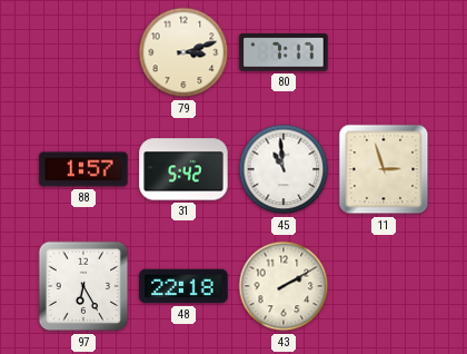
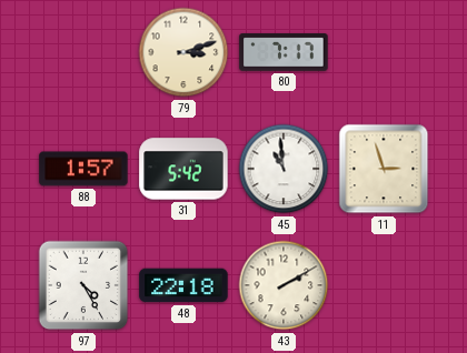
97: 6:25 -> 4:25 (83, 285)
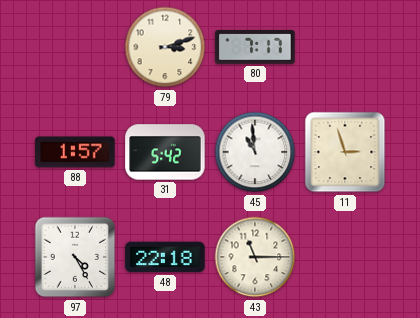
43: 2:10 -> 11:15 (255, 257)
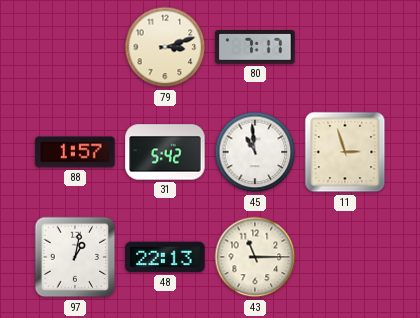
97: 4:25 -> 1:02 (75, 257)
48: 22:18 -> 22:13 (165, 257)
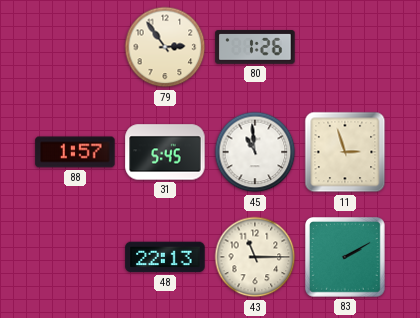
79: 3:12 -> 2:54 (165, 47)
80: 7:17 -> 1:26 (255, 47)
31: 5:42 -> 5:45 (165, 152)
97: 1:02 -> none (75, 257)
83: none -> 2:10 (346, 258)
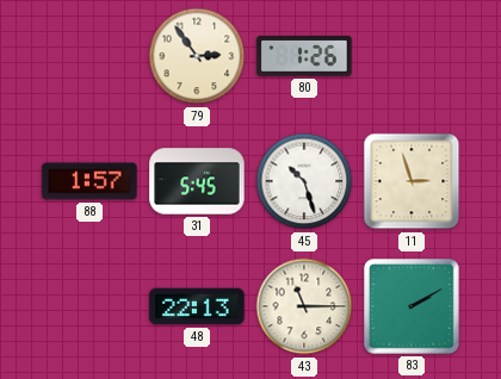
45: 10:59 -> 10:27 (304, 181)
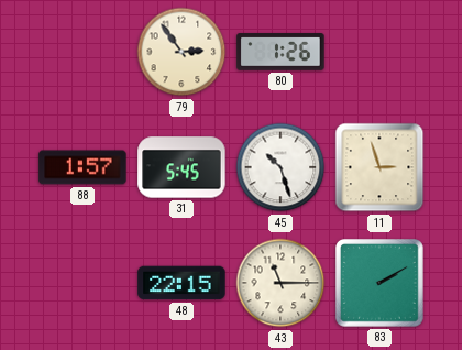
48: 22:13 -> 22:15 (182, 283)
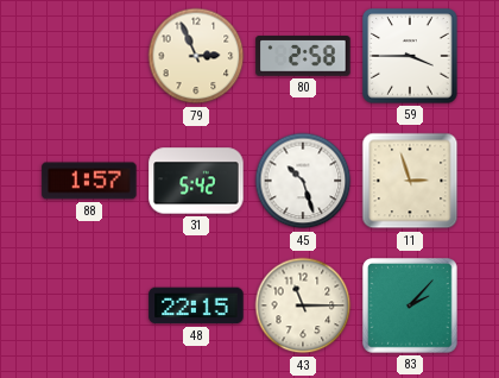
79: 2:54 -> 2:56 (196, 56)
80: 1:26 -> 2:58 (303, 56)
59: none -> 3:45 (410, 56)
31: 5:45 -> 5:42 (196, 181)
83: 2:10 -> 2:07 (411, 307)
